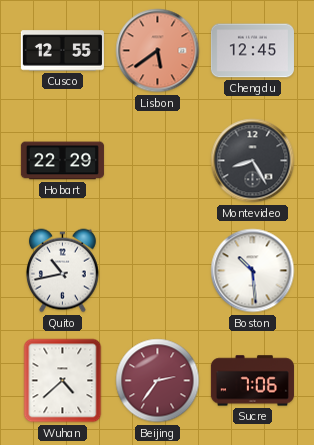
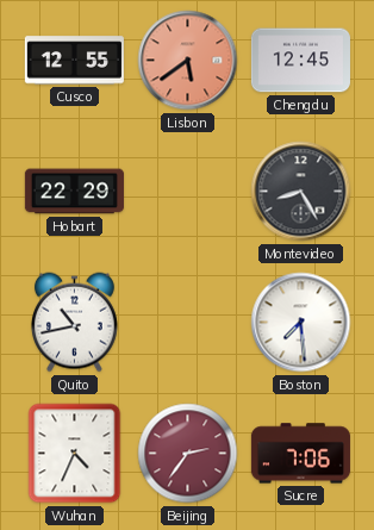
Boston: 10:29 -> 7:29 (301, 323)
Wuhan: 4:38 -> 4:34 (75, 454)
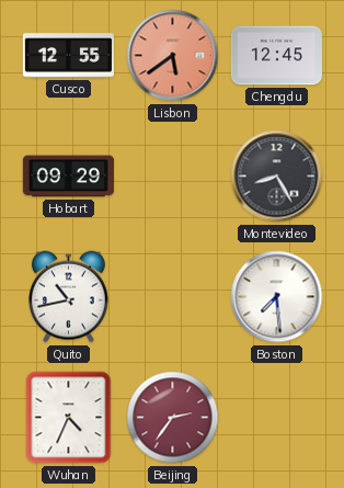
Hobart: 22:29 -> 09:29 (68, 177)
Sucre: 7:06 -> none (300, 454)
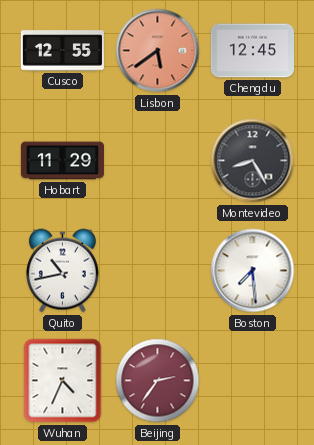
Hobart: 09:29 -> 11:29 (62, 161)
